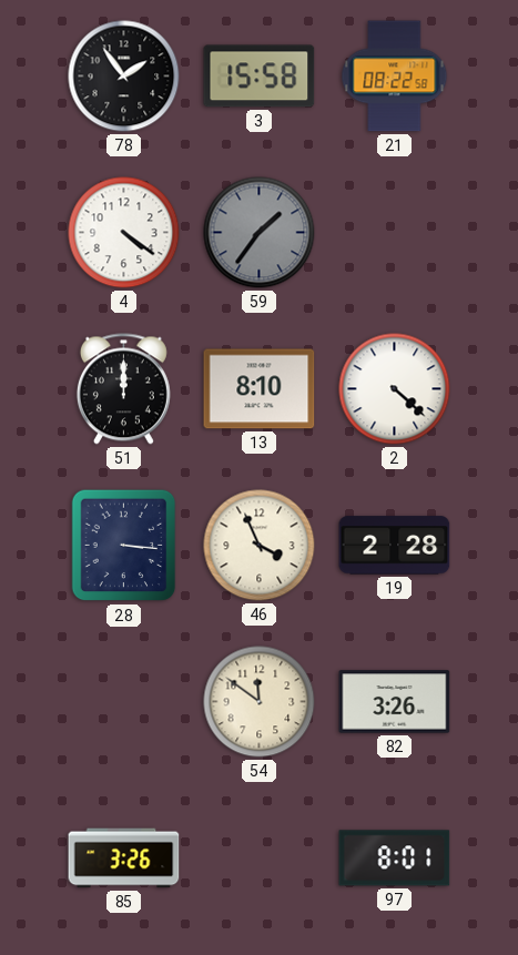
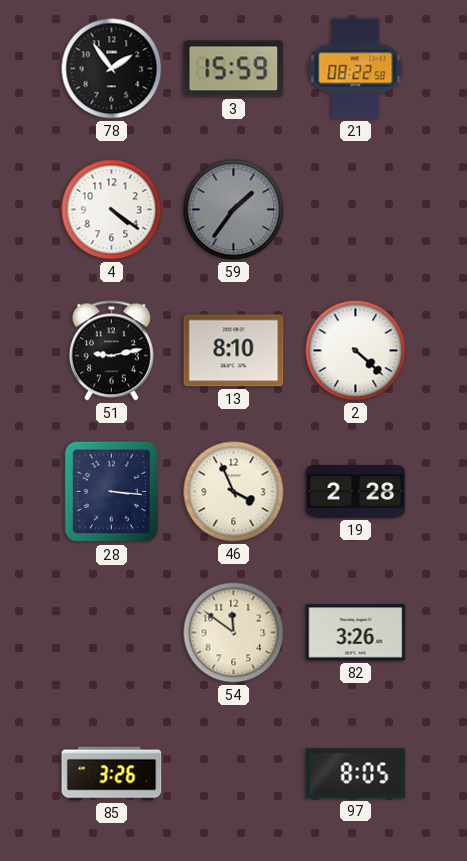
3: 15:58 -> 15:59 (234, 69)
51: 12:00 -> 9:13 (111, 351)
97: 8:01 -> 8:05 (356, 774)
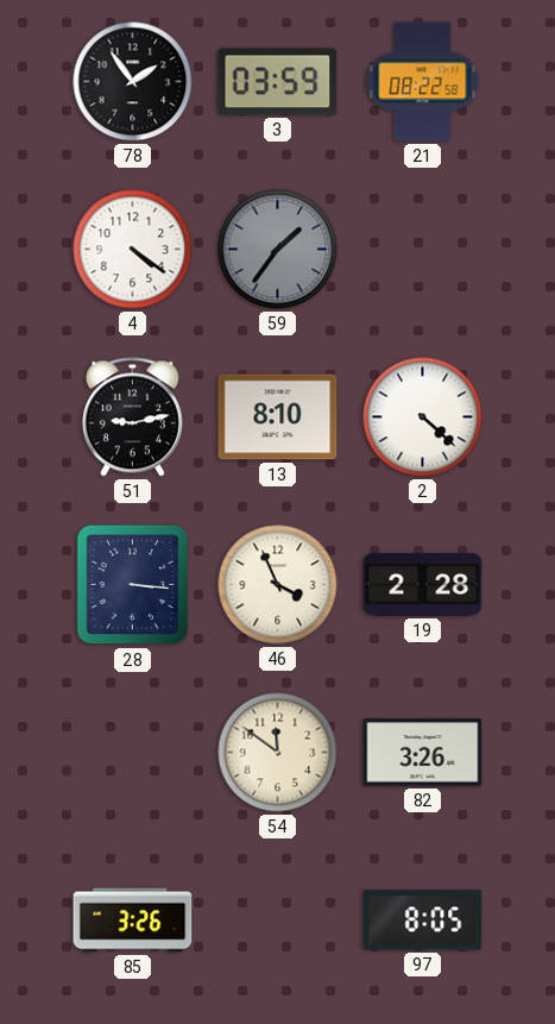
3: 15:59 -> 03:59 (278, 82)
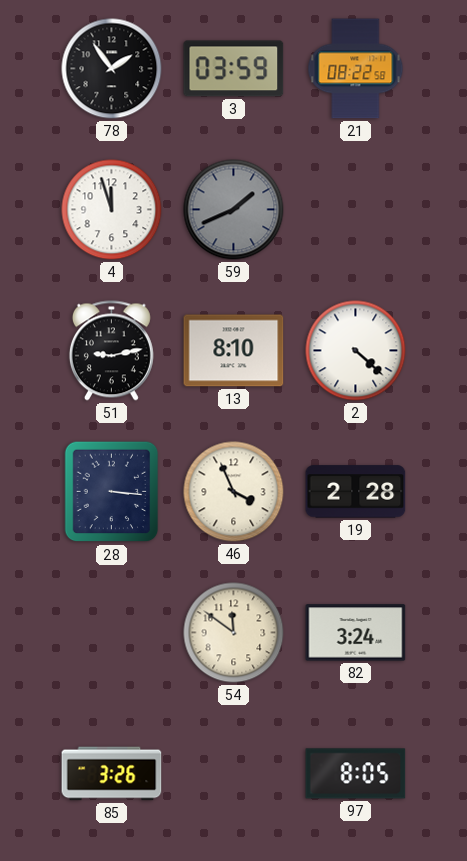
4: 4:21 -> 11:57 (112, 210)
59: 1:36 -> 1:41 (234, 210)
82: 3:26 -> 3:24 (356, 633)
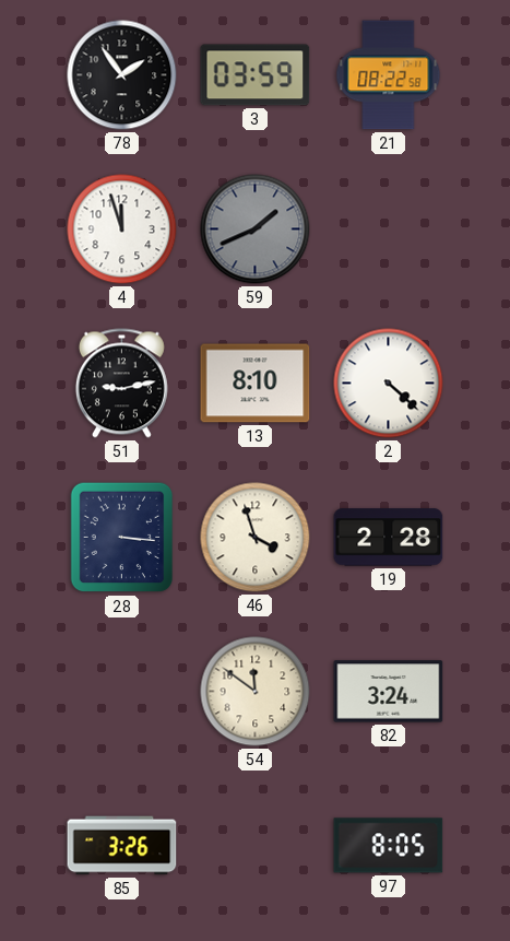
46: 3:56 -> 3:57 (256, 538)
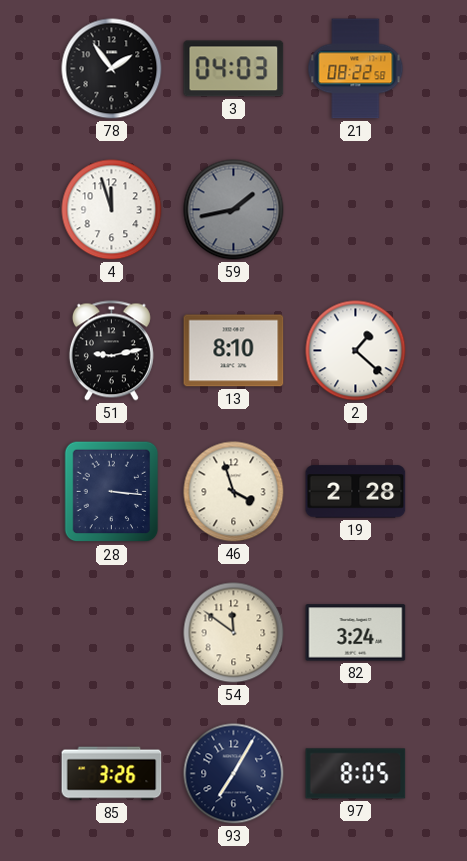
3: 03:59 -> 04:03 (234, 69)
59: 1:41 -> 1:43 (234, 210)
2: 4:22 -> 1:22 (356, 351)
93: none -> 7:05 (234, 774)
